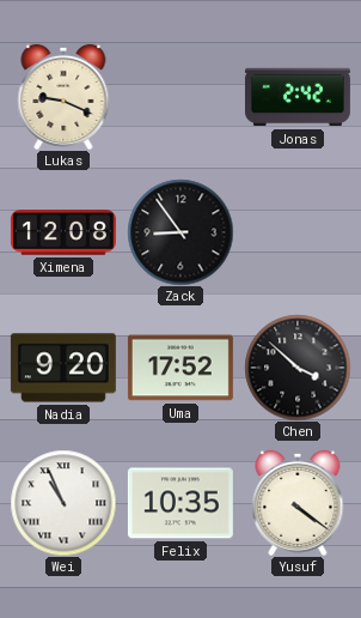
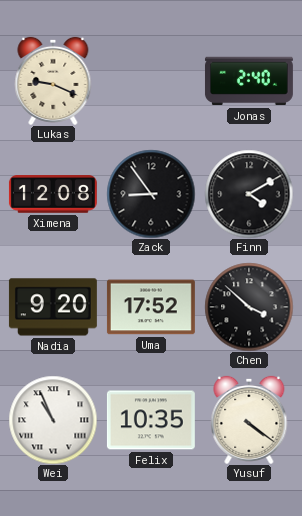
Jonas: 2:42 -> 2:40 (249, 81)
Finn: none -> 4:10 (249, 194)
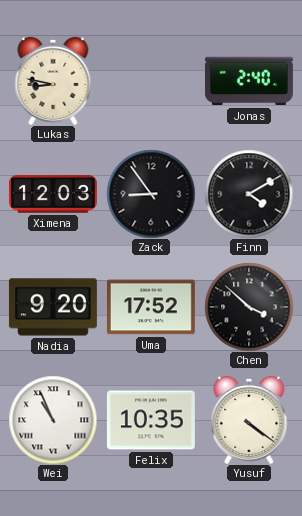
Lukas: 9:19 -> 8:47 (53, 81)
Ximena: 12:08 -> 12:03 (53, 194)
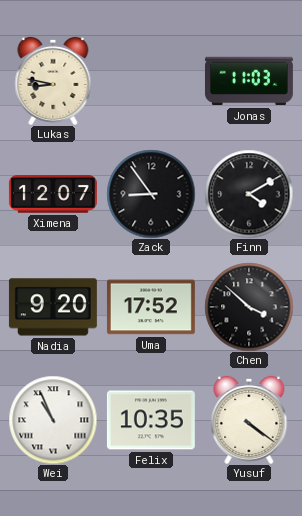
Jonas: 2:40 -> 11:03 (249, 81)
Ximena: 12:03 -> 12:07 (53, 194)
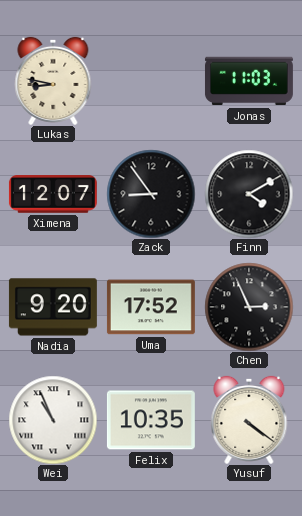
Chen: 3:52 -> 2:56 (249, 307)
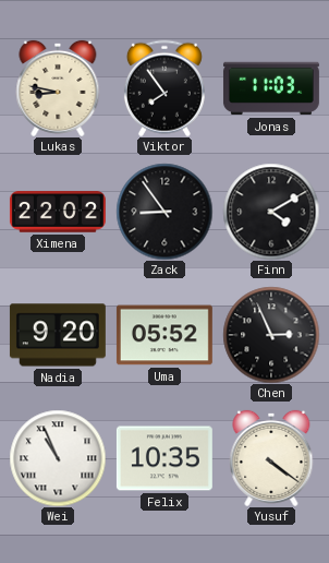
Viktor: none -> 7:54 (164, 88)
Ximena: 12:07 -> 22:02 (58, 212)
Uma: 17:52 -> 05:52 (164, 335)
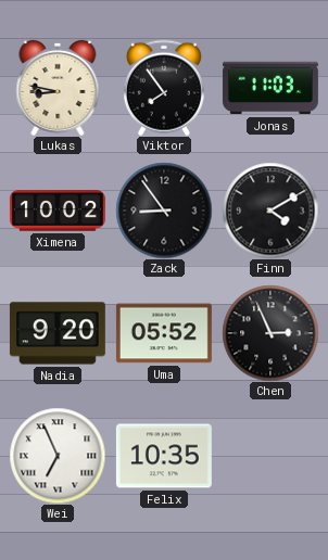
Ximena: 22:02 -> 10:02 (58, 211)
Wei: 10:56 -> 6:56 (58, 456)
Yusuf: 4:21 -> none (271, 458)
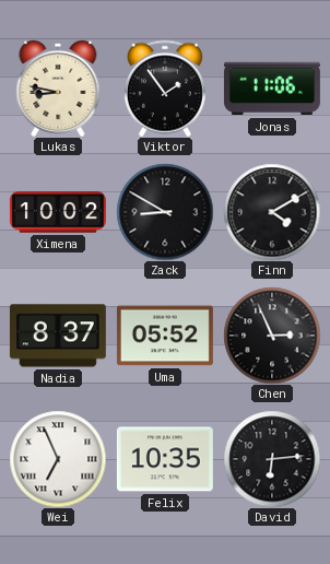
Viktor: 7:54 -> 1:54 (165, 89)
Jonas: 11:03 -> 11:06 (272, 89)
Zack: 8:54 -> 8:50 (165, 212)
Nadia: 9:20 -> 8:37 (58, 336)
David: none -> 6:14 (272, 459)
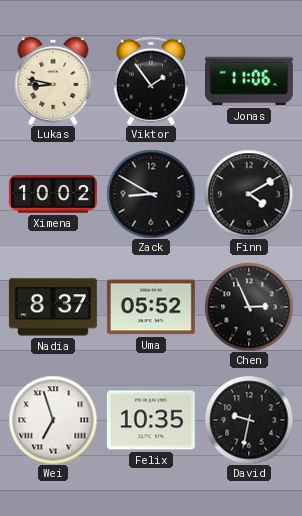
Wei: 6:56 -> 6:57 (53, 420)
David: 6:14 -> 9:32 (249, 420)
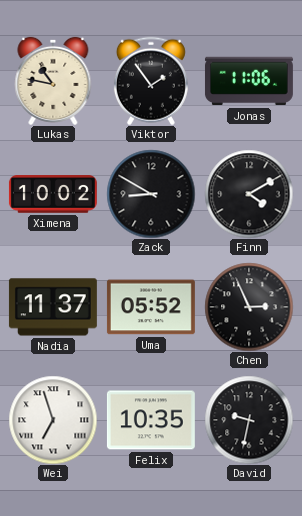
Lukas: 8:47 -> 10:47 (53, 81)
Nadia: 8:37 -> 11:37 (53, 307)
